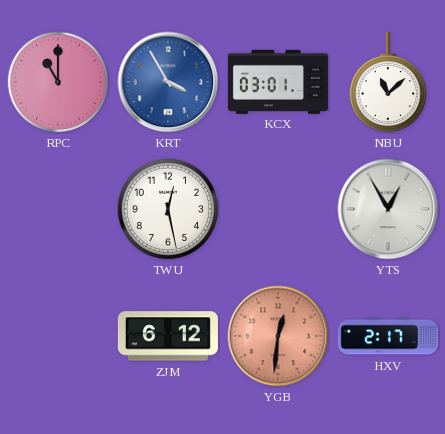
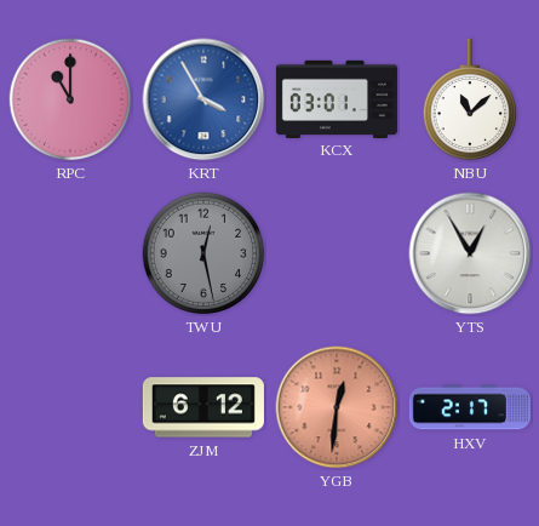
TWU dial: white -> grey (203, 253)
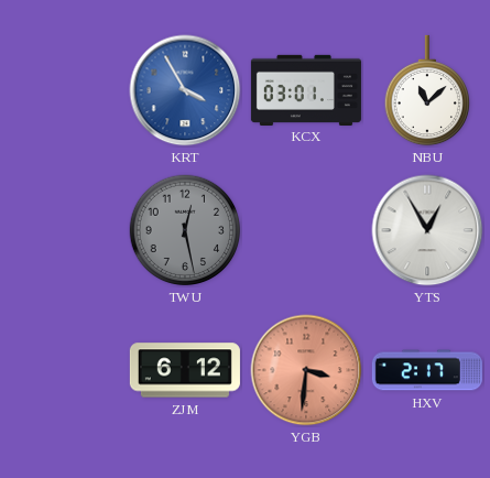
RPC: 11:00 -> none (70, 99)
YGB: 12:31 -> 3:31 (306, 370)
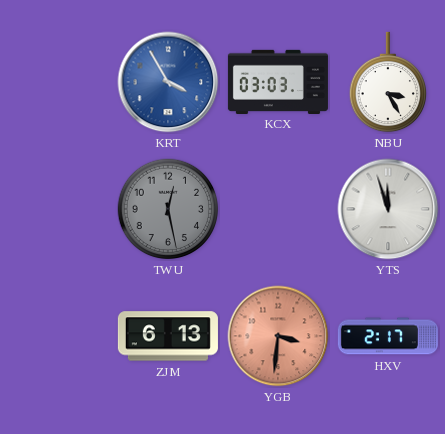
KCX: 03:01 -> 03:03 (278, 81)
NBU: 11:08 -> 3:25 (387, 82)
YTS: 12:55 -> 11:57 (388, 209)
ZJM: 6:12 -> 6:13 (168, 336)
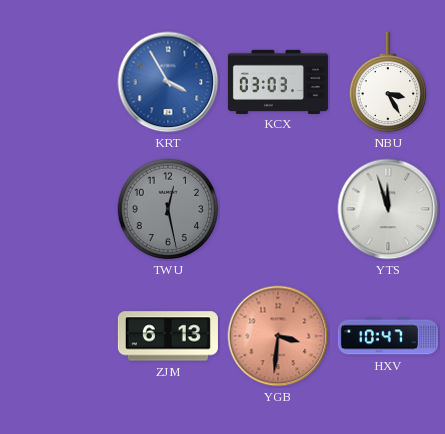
HXV: 2:17 -> 10:47 (388, 336)
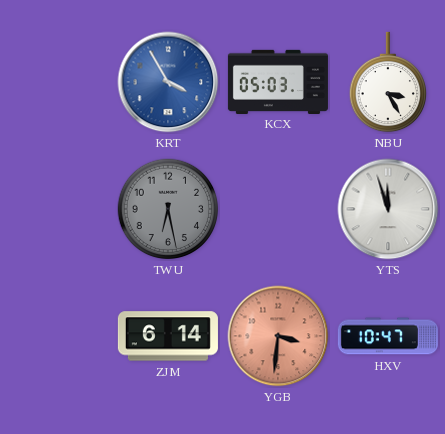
KCX: 03:03 -> 05:03 (278, 81)
TWU: 12:28 -> 6:28 (168, 209)
ZJM: 6:13 -> 6:14 (168, 336)
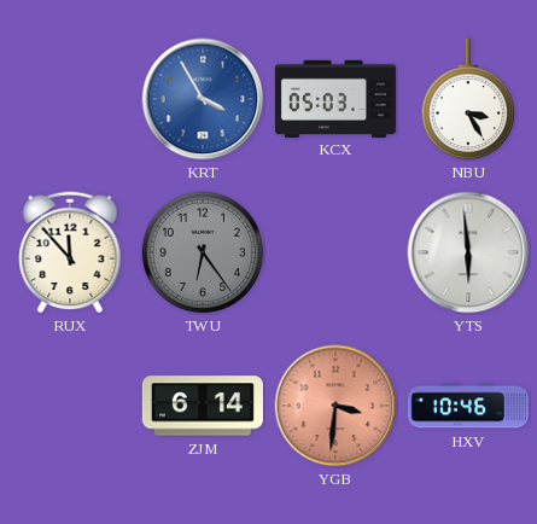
RUX: none -> 11:53 (70, 252)
TWU: 6:28 -> 6:24 (203, 252)
YTS: 11:57 -> 5:59 (468, 252)
HXV: 10:47 -> 10:46 (468, 406)
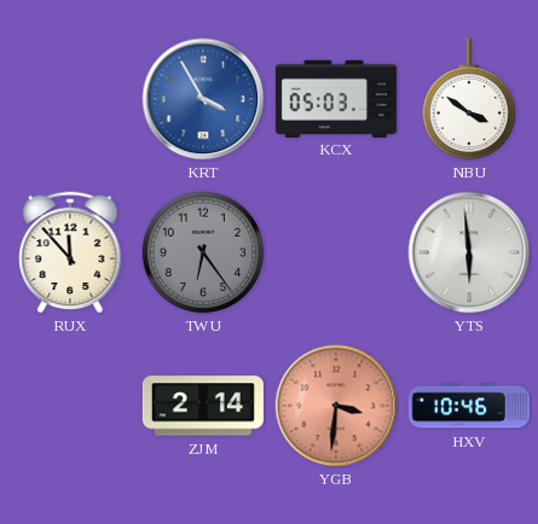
NBU: 3:25 -> 3:51 (468, 99)
ZJM: 6:14 -> 2:14 (203, 406)
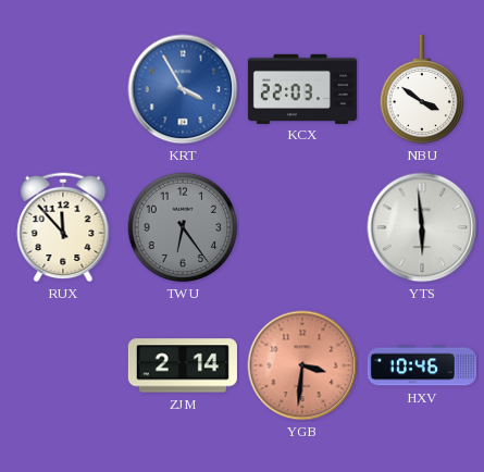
KCX: 05:03 -> 22:03 (302, 88)
